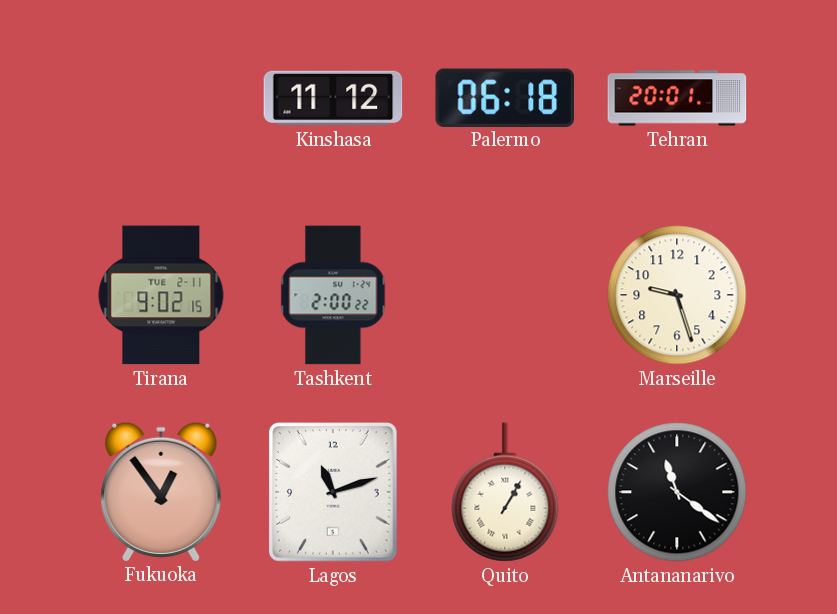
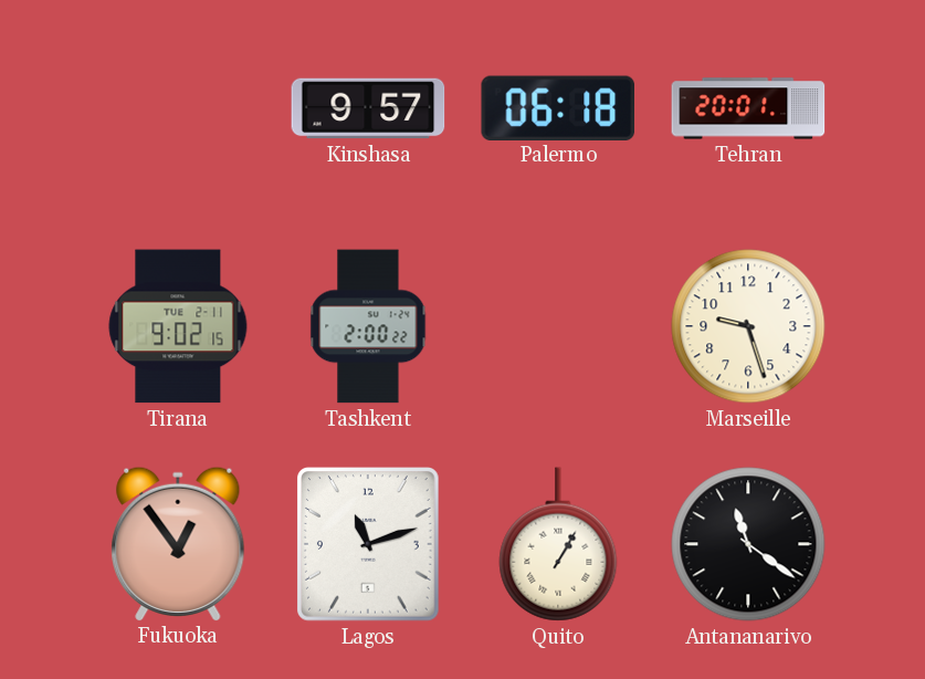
Kinshasa: 11:12 -> 9:57 (368, 108)
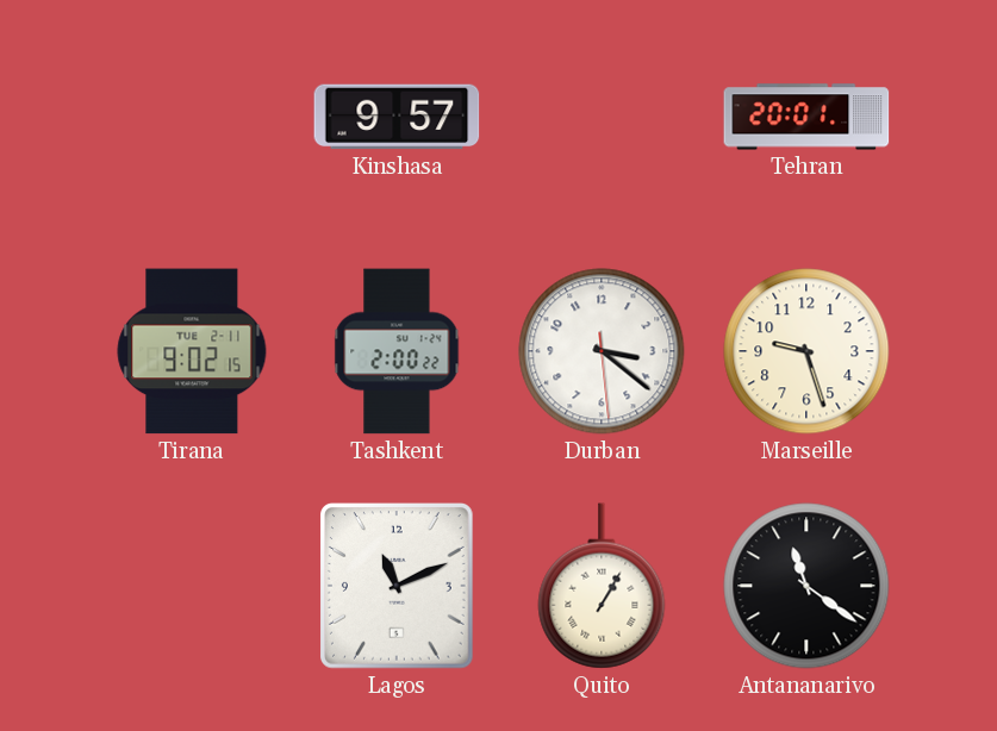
Palermo: 06:18 -> none (557, 107)
Durban: none -> 3:21 (602, 351)
Fukuoka: 12:54 -> none (178, 543)
Lagos: 11:12 -> 11:11 (398, 587)
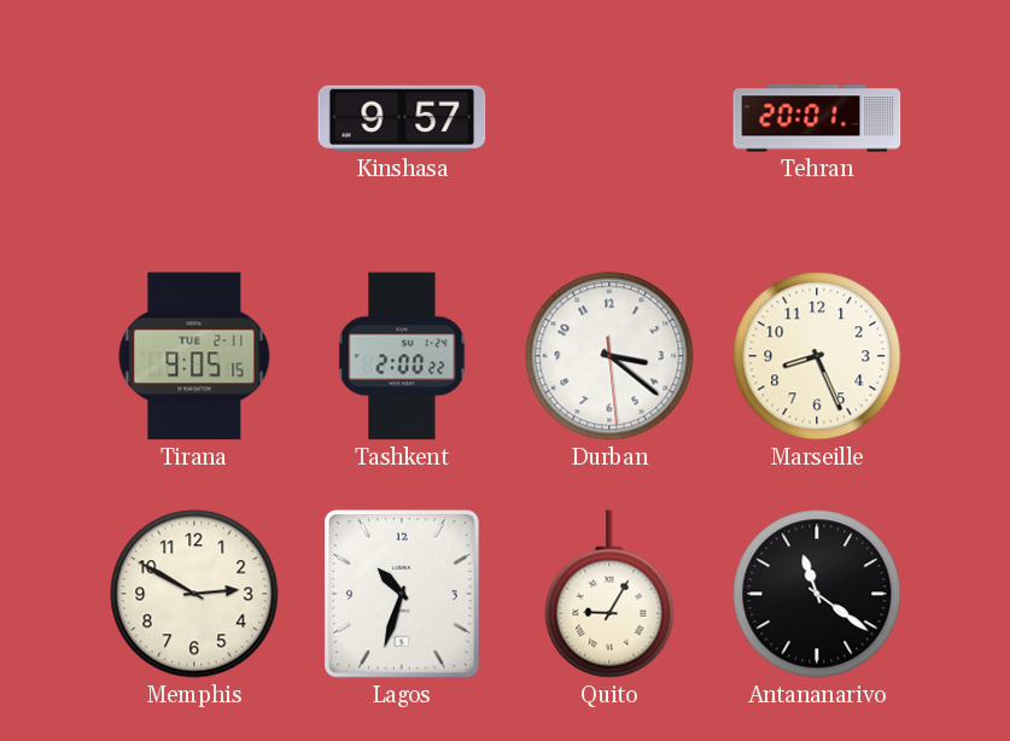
Tirana: 9:02 -> 9:05 (194, 356)
Marseille: 9:27 -> 8:26 (817, 356)
Memphis: none -> 2:50 (194, 594)
Lagos: 11:11 -> 10:33 (403, 595)
Quito: 1:05 -> 9:05 (609, 594)
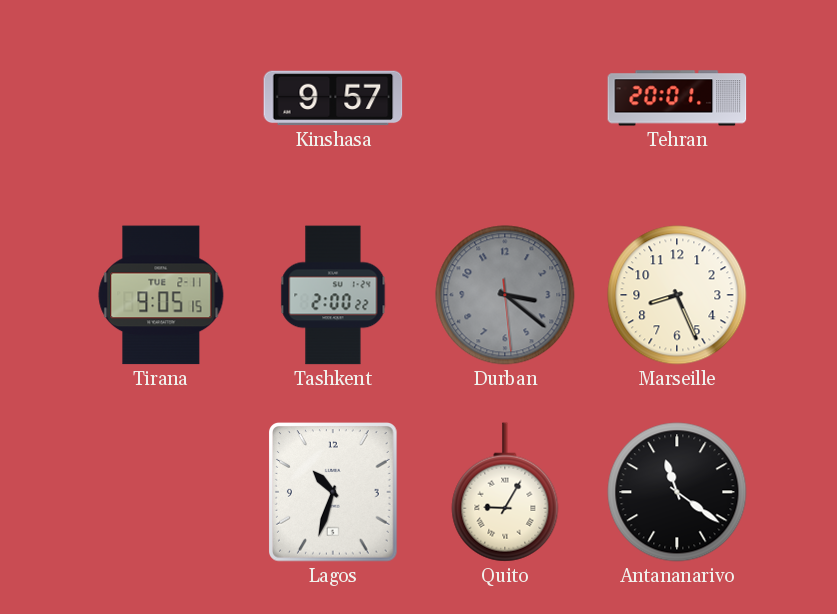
Durban dial: white -> grey (505, 295)
Memphis: 2:50 -> none (194, 594)
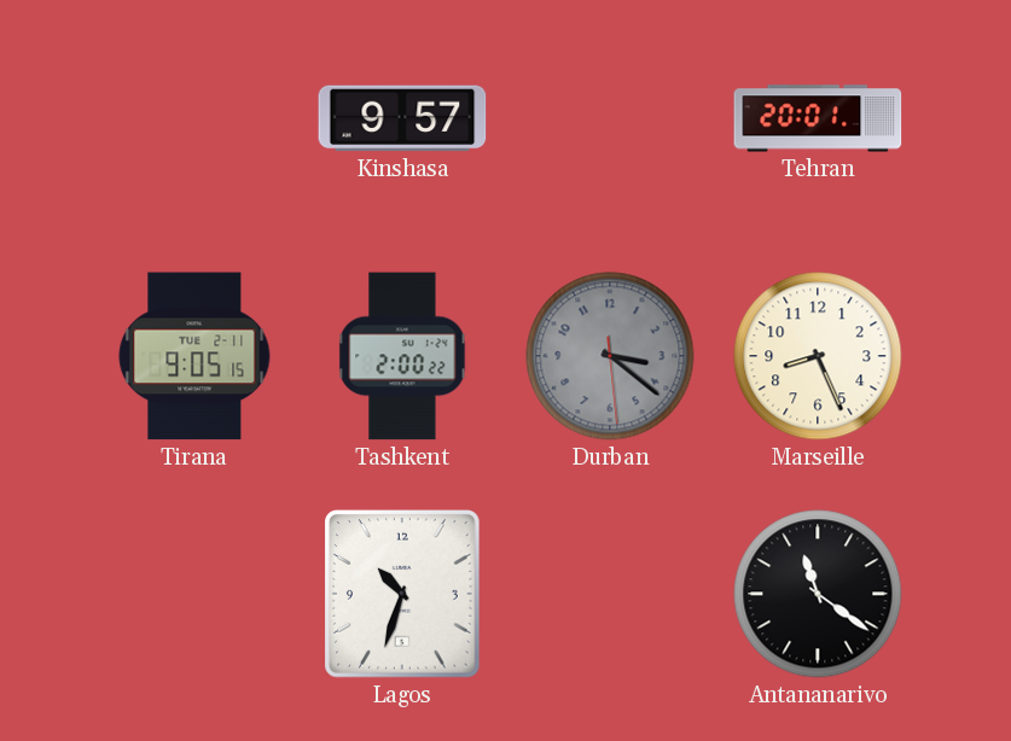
Quito: 9:05 -> none (505, 492)
